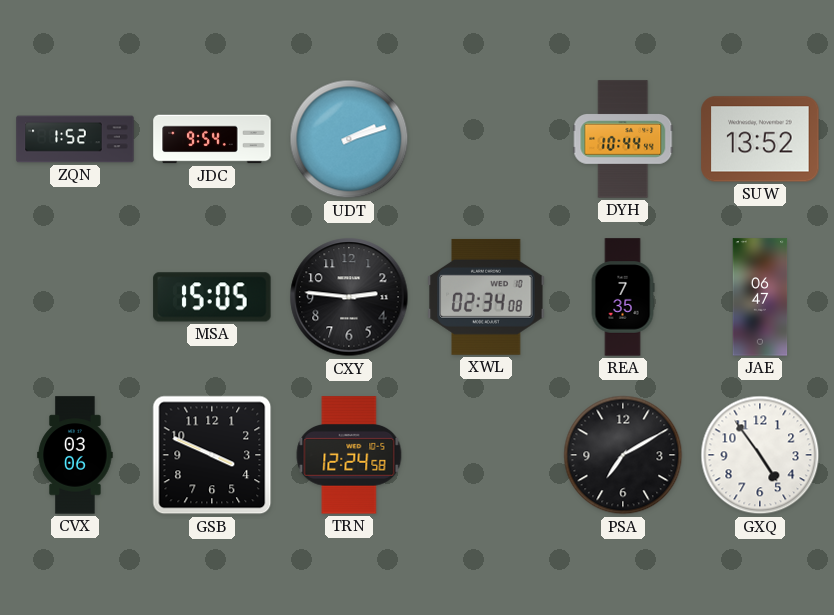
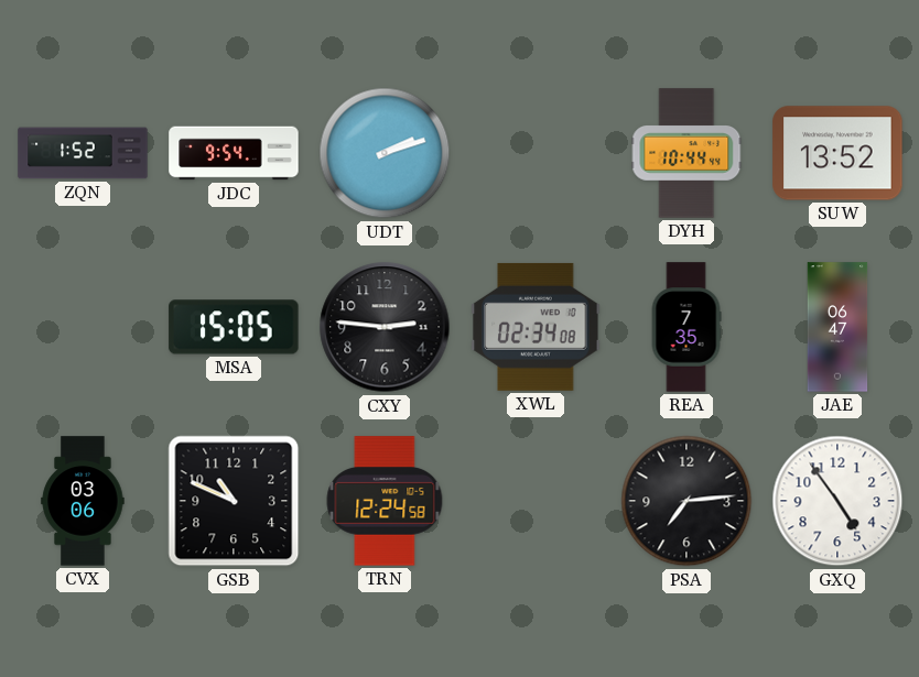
GSB: 3:49 -> 10:49 (234, 501)
PSA: 7:10 -> 7:14 (686, 501)
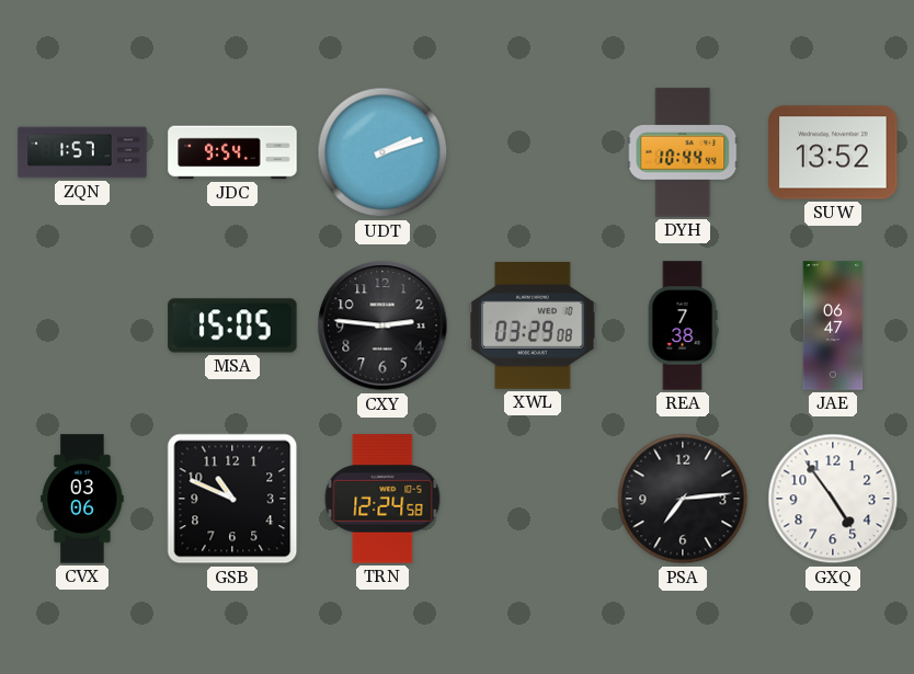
ZQN: 1:52 -> 1:57 (82, 152)
XWL: 02:34 -> 03:29 (533, 325)
REA: 7:35 -> 7:38 (683, 325)
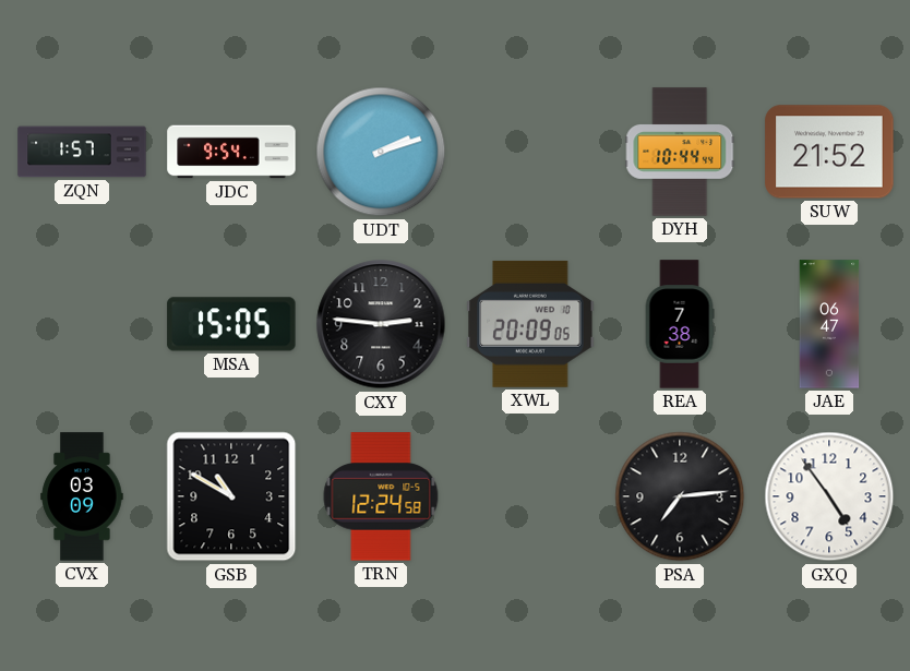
SUW: 13:52 -> 21:52 (829, 152)
XWL: 03:29 -> 20:09 (530, 324)
CVX: 03:06 -> 03:09 (82, 496)
GSB: 10:49 -> 10:50 (231, 496)
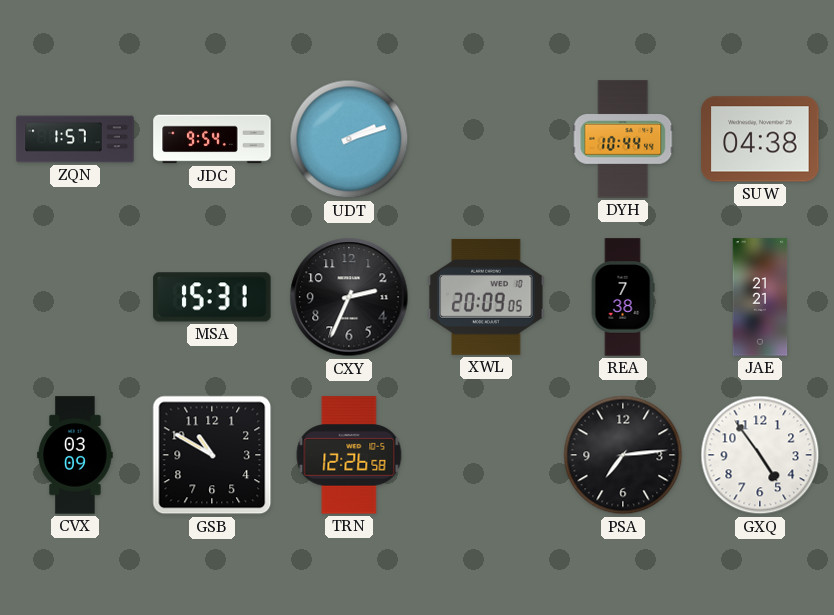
SUW: 21:52 -> 04:38 (760, 139)
MSA: 15:05 -> 15:31 (212, 297)
CXY: 2:46 -> 2:34 (349, 297)
JAE: 06:47 -> 21:21 (760, 297)
TRN: 12:24 -> 12:26 (349, 455)
